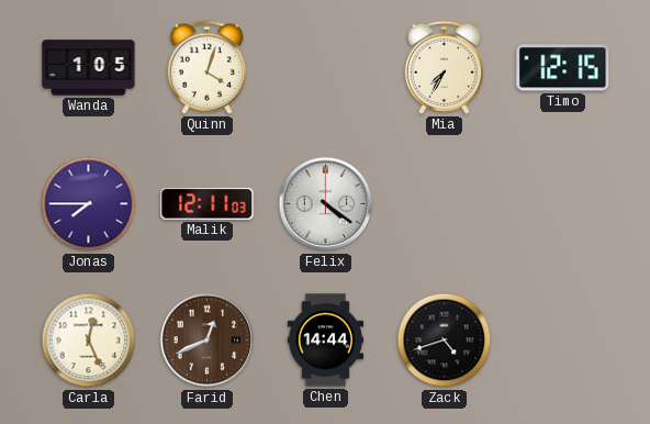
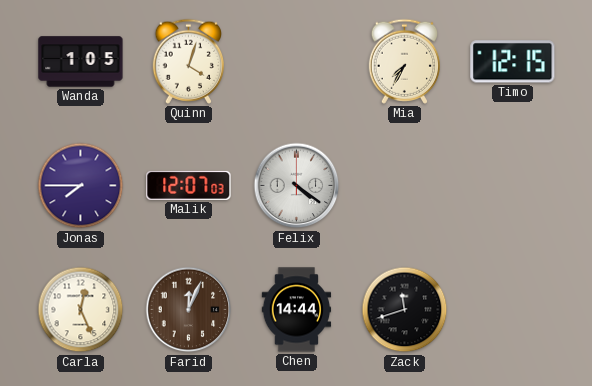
Malik: 12:11 -> 12:07 (189, 185)
Farid: 12:41 -> 12:04 (189, 310)
Zack: 4:42 -> 11:42 (405, 310)
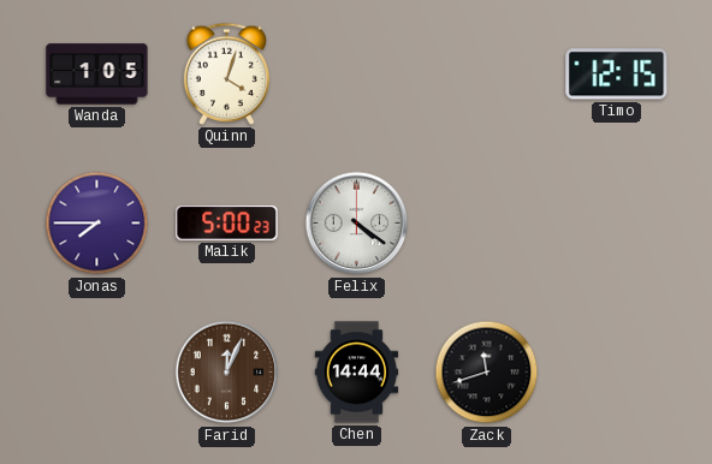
Mia: 7:35 -> none (405, 61)
Malik: 12:07 -> 5:00 (227, 222)
Carla: 12:26 -> none (81, 310)
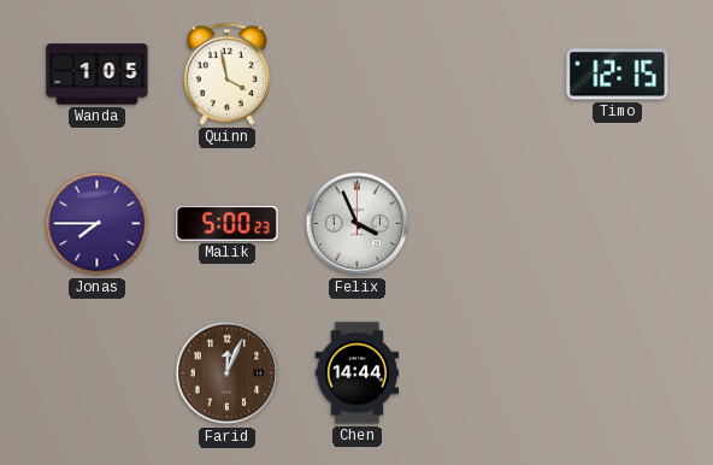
Quinn: 4:03 -> 3:58 (228, 73)
Felix: 4:21 -> 3:56 (358, 224)
Zack: 11:42 -> none (487, 373)
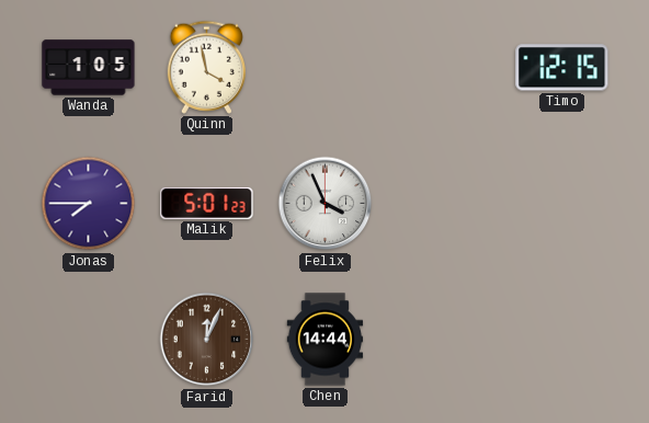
Malik: 5:00 -> 5:01 (207, 203)
